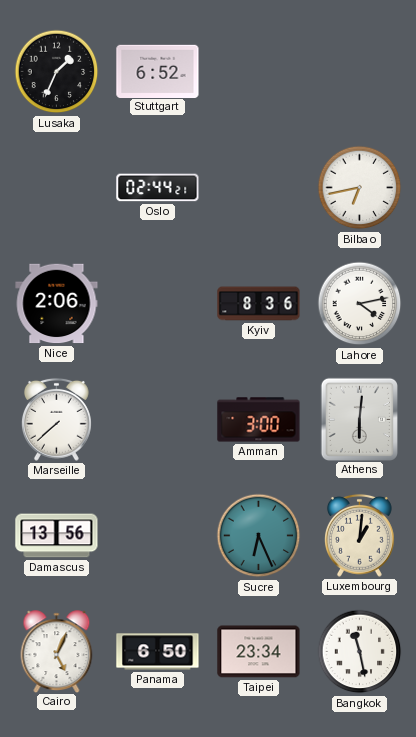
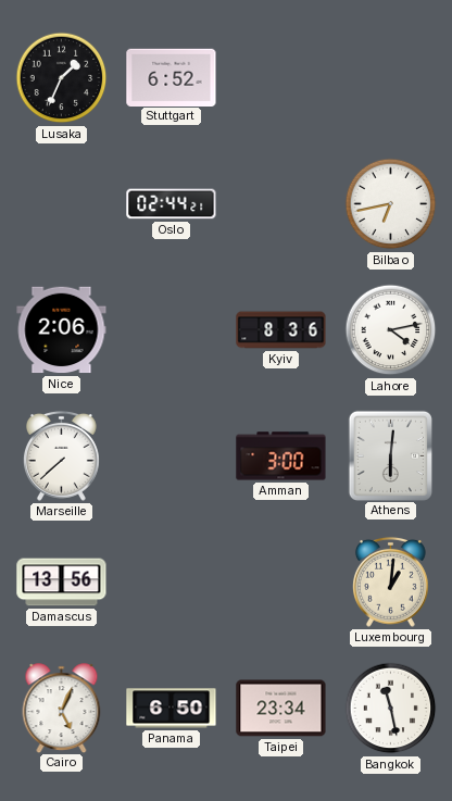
Sucre: 6:26 -> none (259, 536)
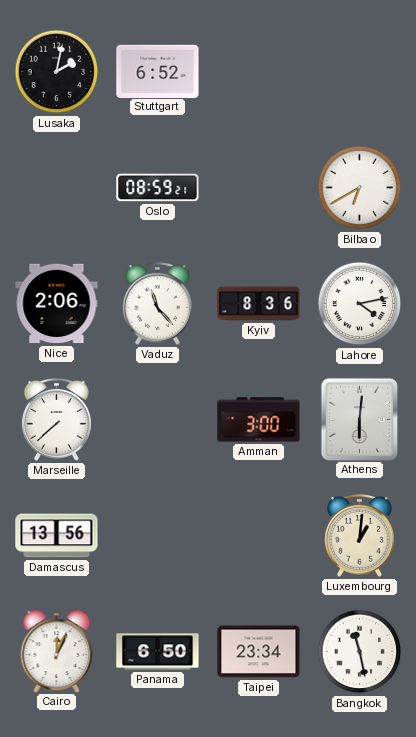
Lusaka: 1:34 -> 2:02 (57, 72)
Oslo: 02:44 -> 08:59 (158, 188)
Bilbao: 6:43 -> 6:40 (360, 188)
Vaduz: none -> 11:23 (157, 303)
Cairo: 5:04 -> 12:04 (57, 651)
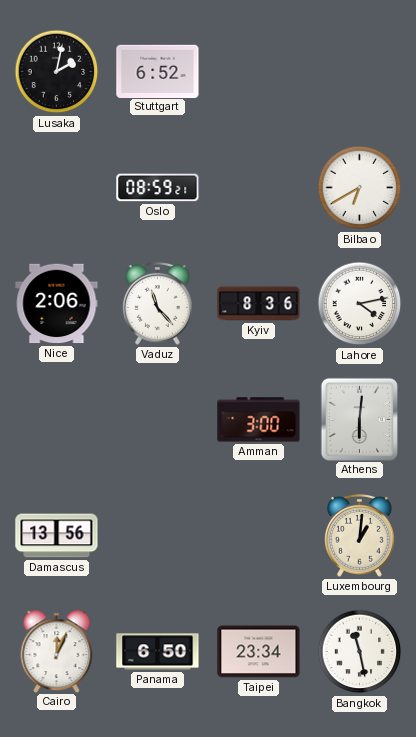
Marseille: 7:38 -> none (56, 419)
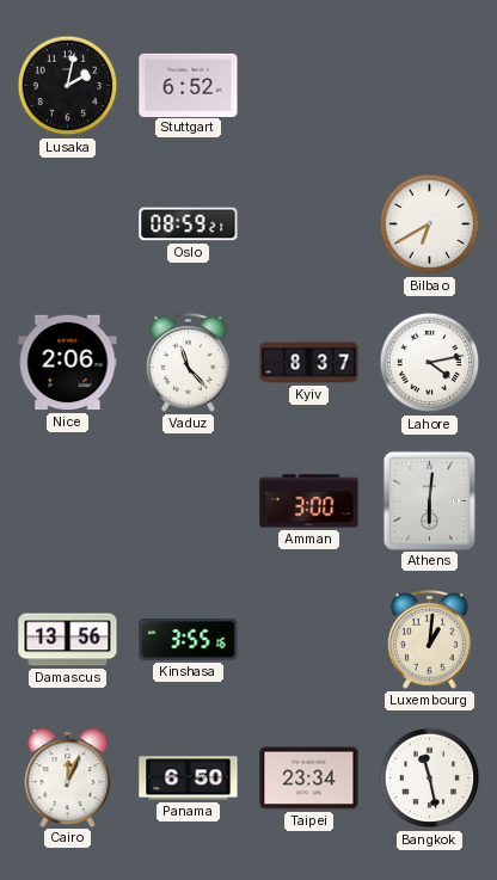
Kyiv: 8:36 -> 8:37 (309, 363)
Kinshasa: none -> 3:55 (189, 640)
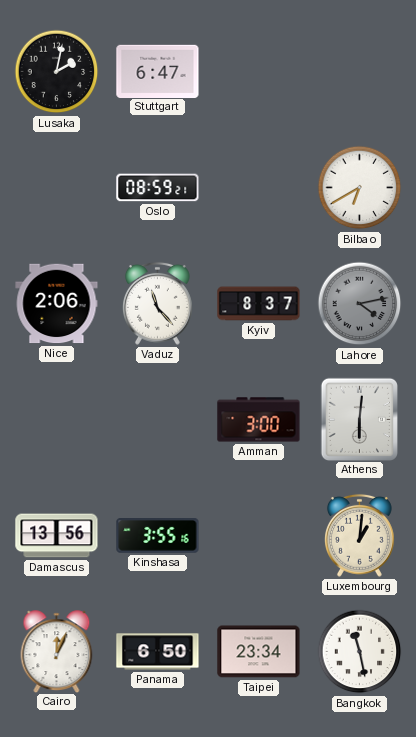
Stuttgart: 6:52 -> 6:47 (158, 71)
Lahore dial: white -> grey (360, 304)
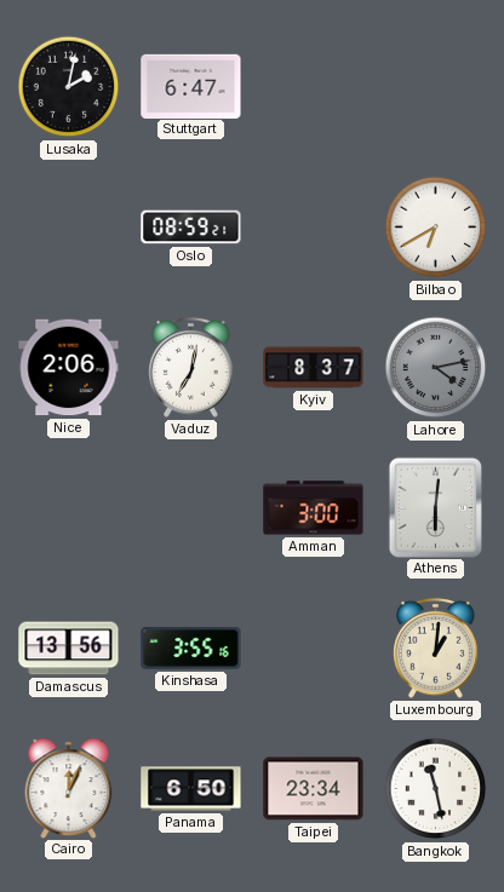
Vaduz: 11:23 -> 7:02 (190, 367)
